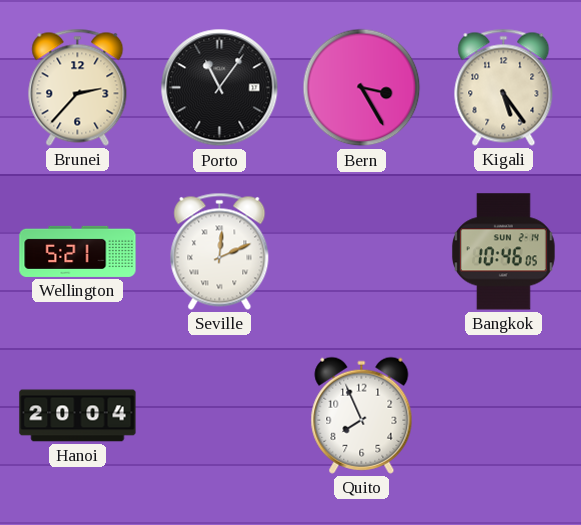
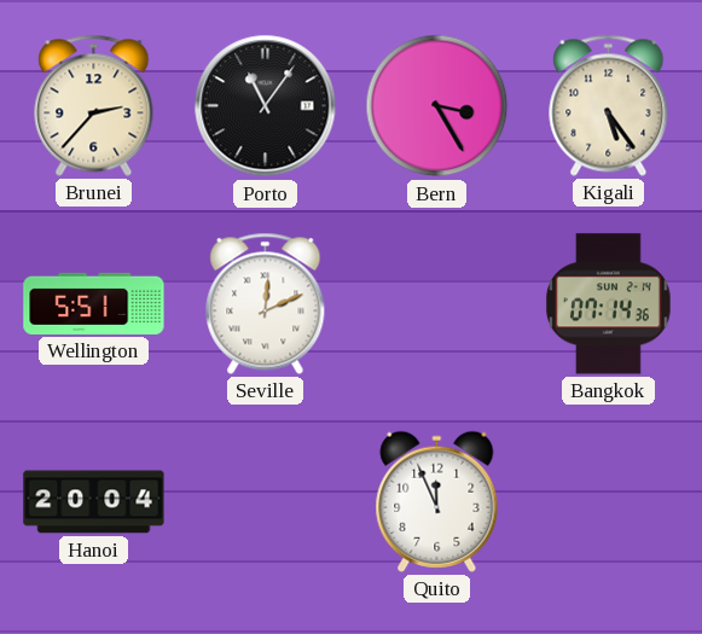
Wellington: 5:21 -> 5:51 (94, 303)
Bangkok: 10:46 -> 07:14 (608, 304)
Quito: 7:56 -> 11:56 (437, 501)
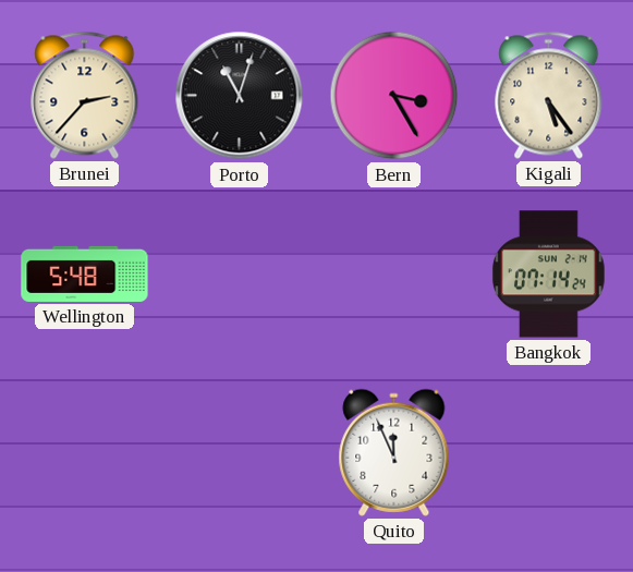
Porto: 11:06 -> 11:03 (240, 96)
Wellington: 5:51 -> 5:48 (85, 273)
Seville: 12:11 -> none (266, 303)
Bangkok: 07:14:36 -> 07:14:24 (548, 275)
Hanoi: 20:04 -> none (94, 502)
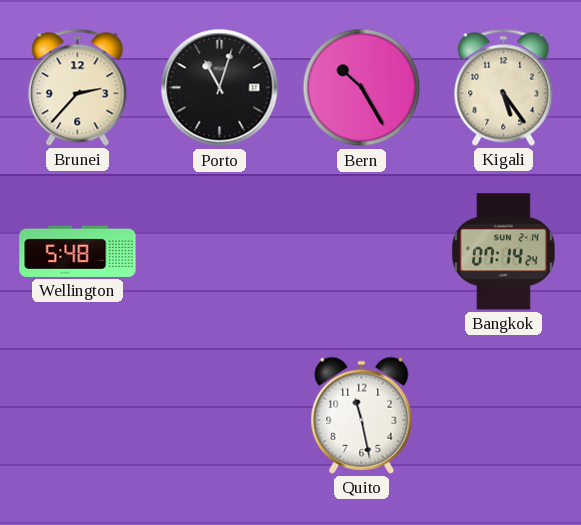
Bern: 3:25 -> 10:25 (362, 88)
Quito: 11:56 -> 11:28 (362, 415)
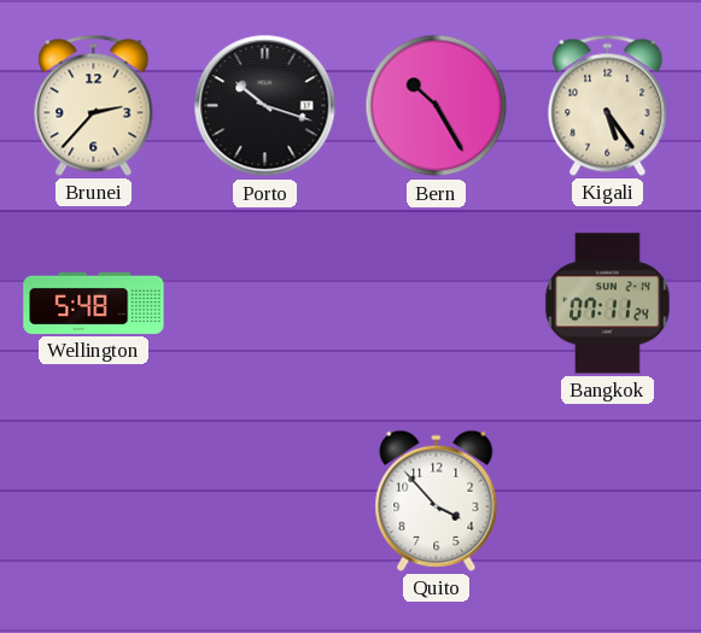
Porto: 11:03 -> 10:18 (265, 106)
Bangkok: 07:14 -> 07:11 (607, 304)
Quito: 11:28 -> 3:53 (437, 500)
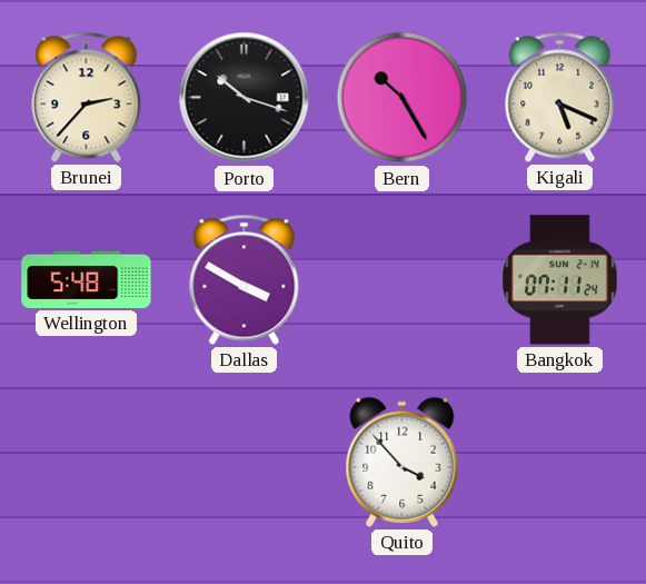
Kigali: 5:24 -> 5:19 (560, 97)
Dallas: none -> 3:50 (245, 279)
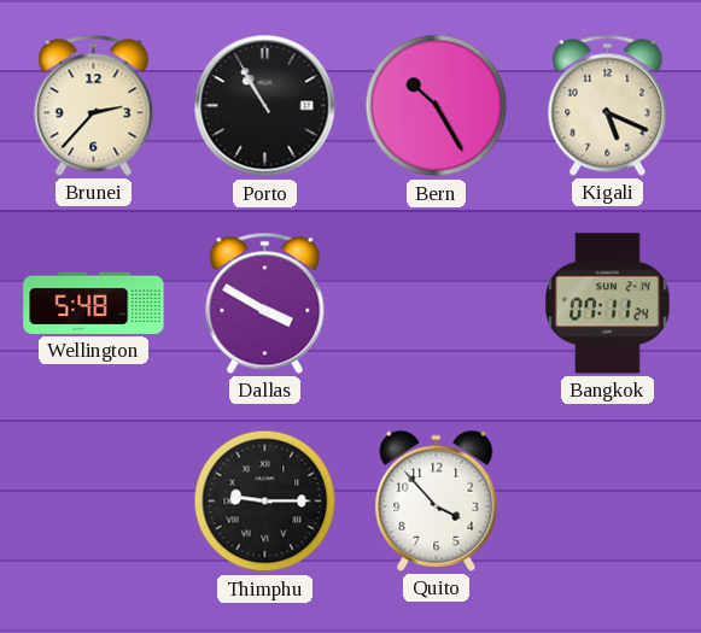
Porto: 10:18 -> 10:55 (265, 106)
Thimphu: none -> 9:15 (265, 502)
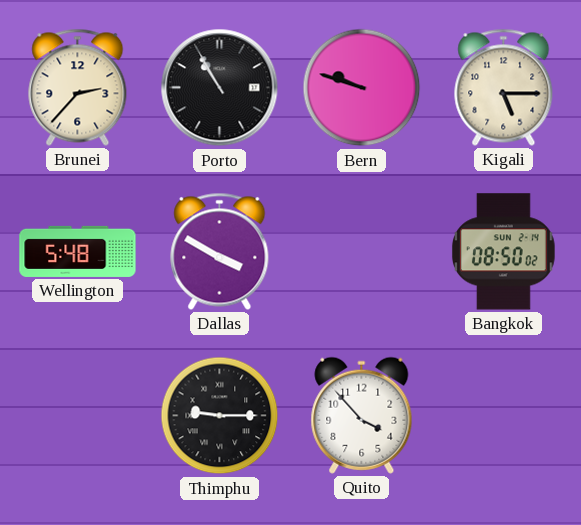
Bern: 10:25 -> 9:48 (362, 88)
Kigali: 5:19 -> 5:15 (504, 87)
Bangkok: 07:11 -> 08:50 (503, 252)
